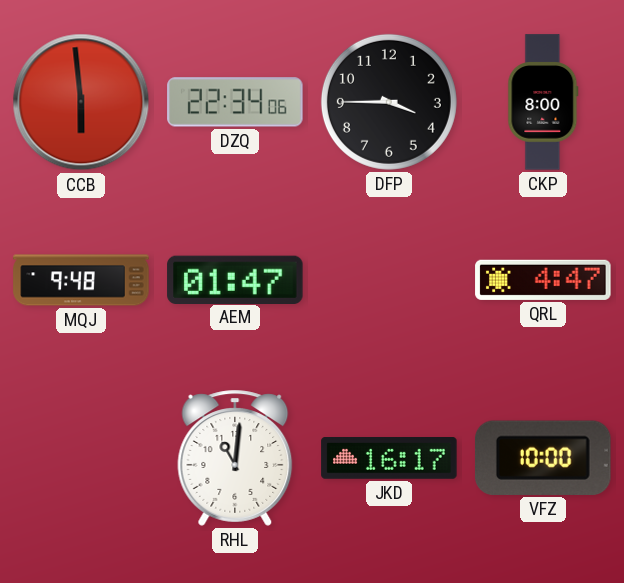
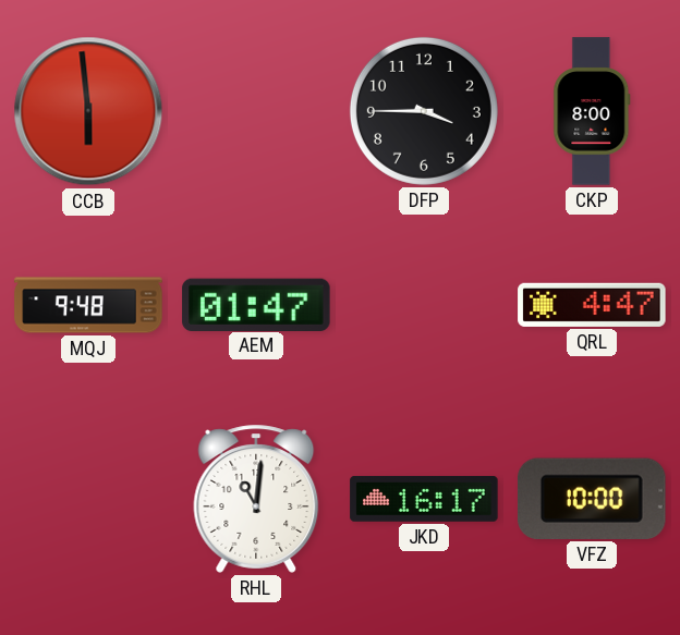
DZQ: 22:34 -> none (235, 102)
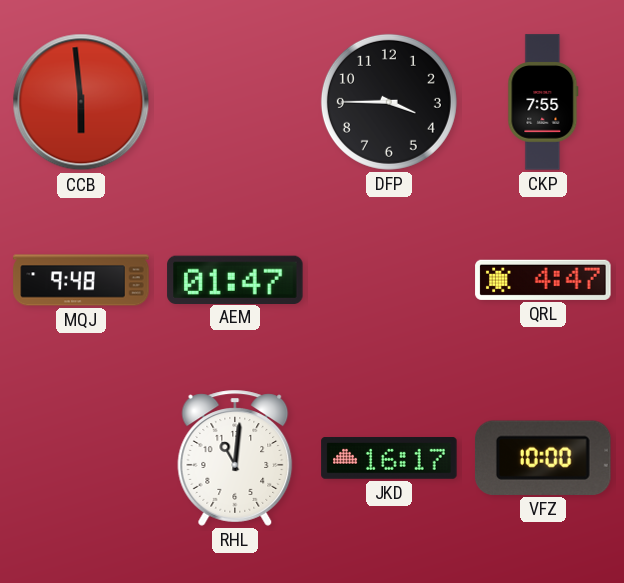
CKP: 8:00 -> 7:55 (543, 102)
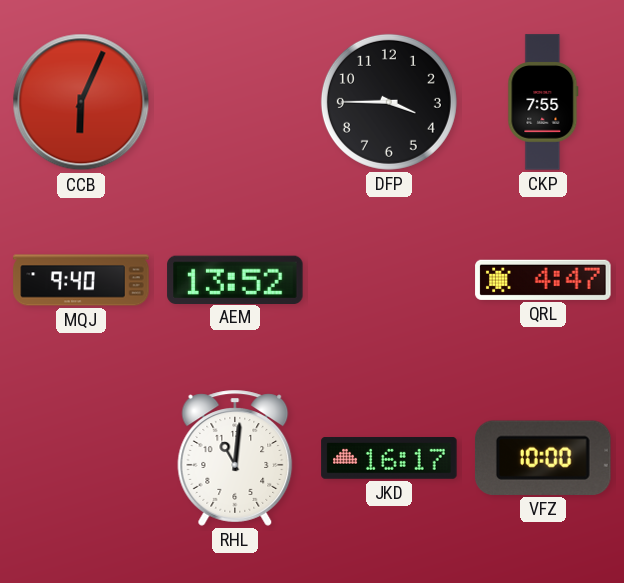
CCB: 5:59 -> 6:04 (81, 102)
MQJ: 9:48 -> 9:40 (81, 280)
AEM: 01:47 -> 13:52 (235, 279)
